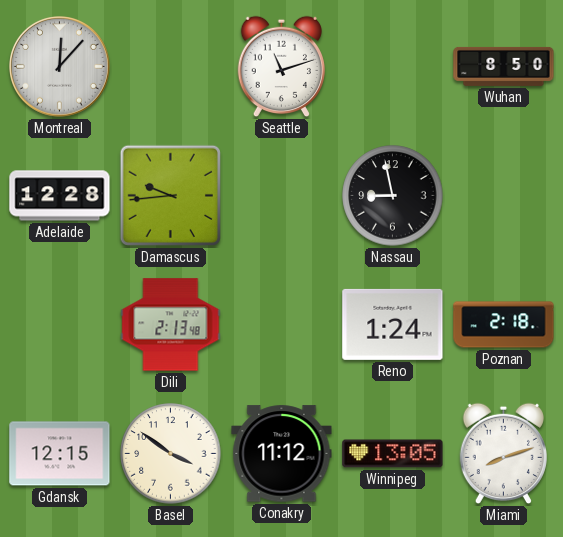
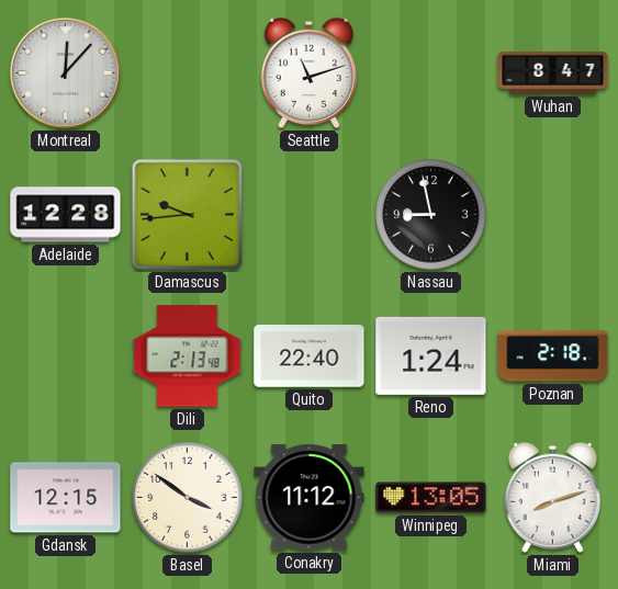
Wuhan: 8:50 -> 8:47 (553, 72)
Quito: none -> 22:40 (310, 356)
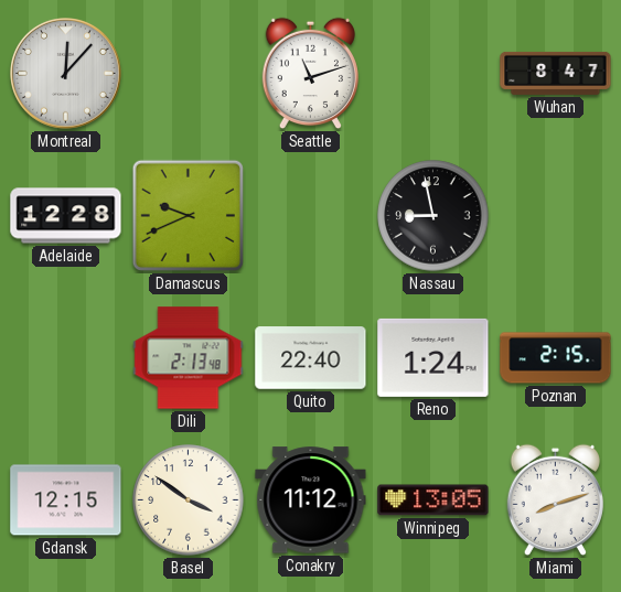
Damascus: 9:44 -> 9:41 (188, 215)
Poznan: 2:18 -> 2:15 (556, 358)
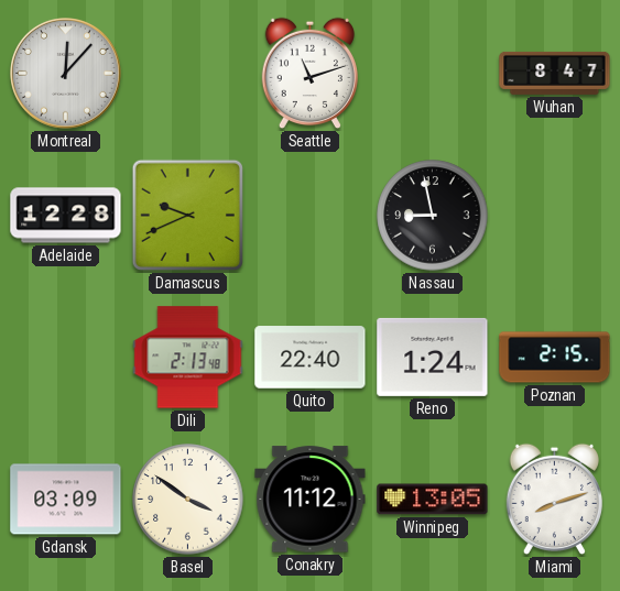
Gdansk: 12:15 -> 03:09 (66, 500)
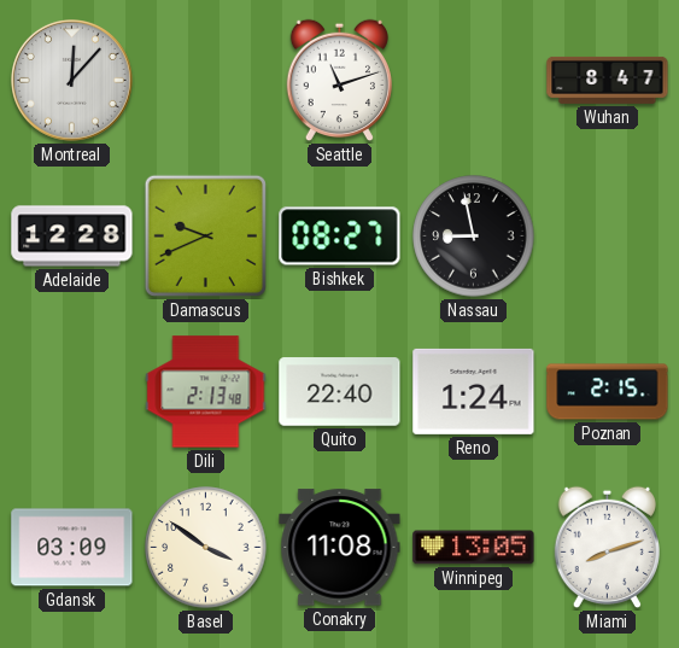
Bishkek: none -> 08:27 (340, 237)
Conakry: 11:12 -> 11:08 (340, 548)
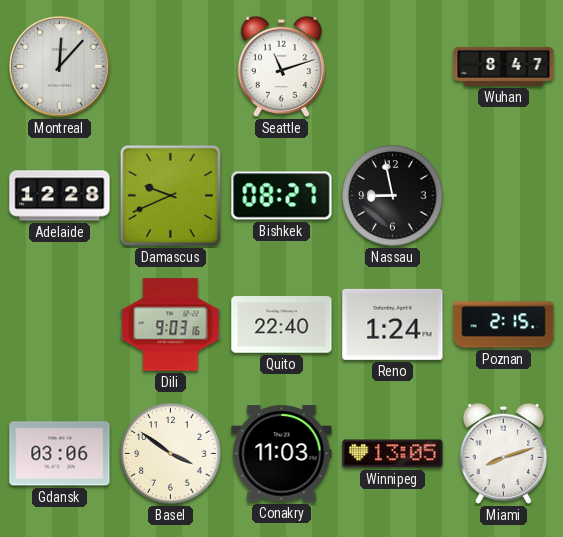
Dili: 2:13 -> 9:03 (171, 325)
Gdansk: 03:09 -> 03:06 (60, 454)
Conakry: 11:08 -> 11:03 (282, 454)
